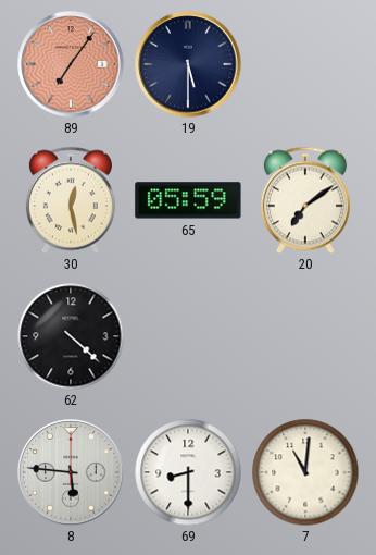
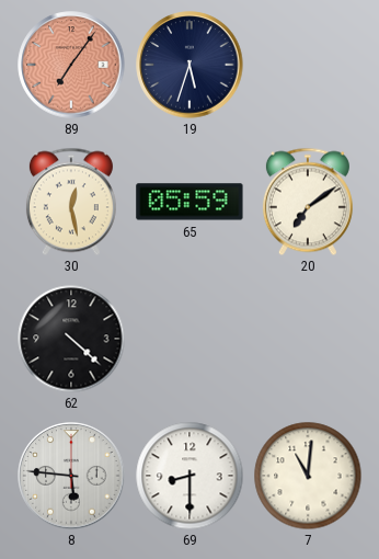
19: 5:30 -> 5:33 (190, 65)
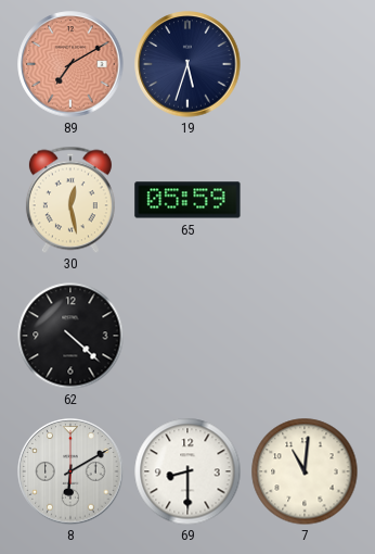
89: 7:06 -> 7:10 (70, 64)
20: 7:09 -> none (308, 202)
8: 5:46 -> 6:10 (70, 471)
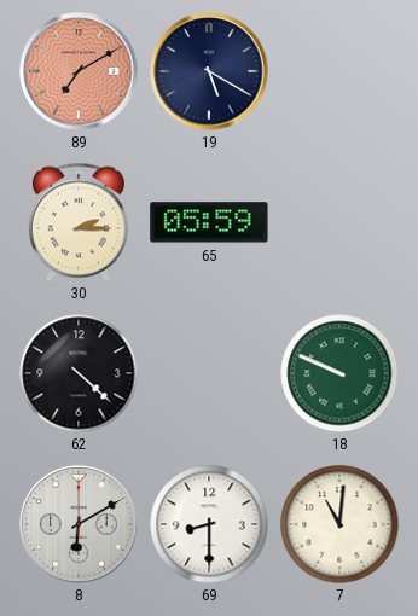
19: 5:33 -> 5:20 (209, 71)
30: 12:28 -> 2:15 (79, 222)
18: none -> 9:49 (339, 373)
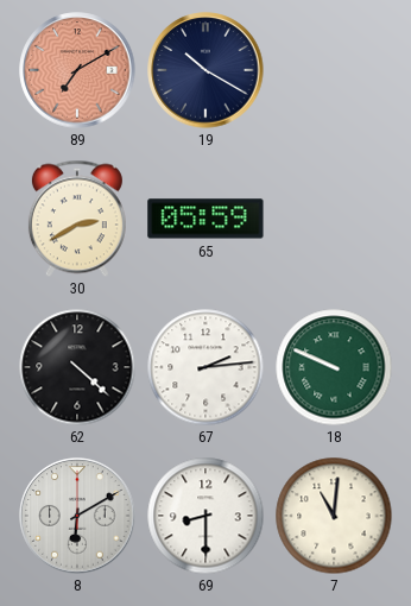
19: 5:20 -> 10:20 (205, 70)
30: 2:15 -> 2:40 (77, 219)
67: none -> 2:14 (205, 367)
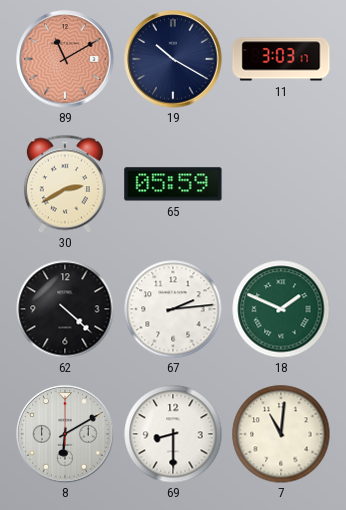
89: 7:10 -> 11:10 (65, 59)
11: none -> 3:03 (281, 59)
18: 9:49 -> 1:49 (281, 309)
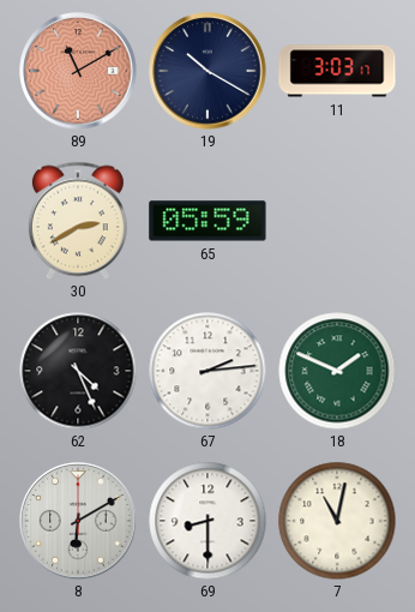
62: 4:22 -> 4:26 (78, 371)
7: 11:01 -> 11:02 (337, 521)
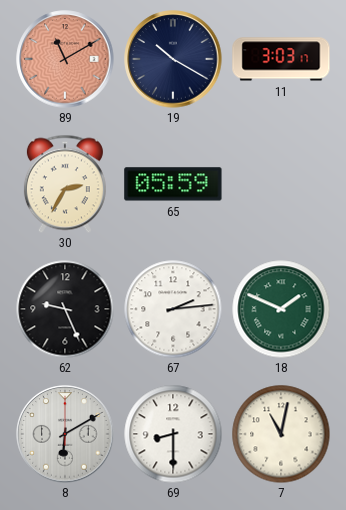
30: 2:40 -> 2:35 (65, 184)
62: 4:26 -> 9:26 (65, 309)
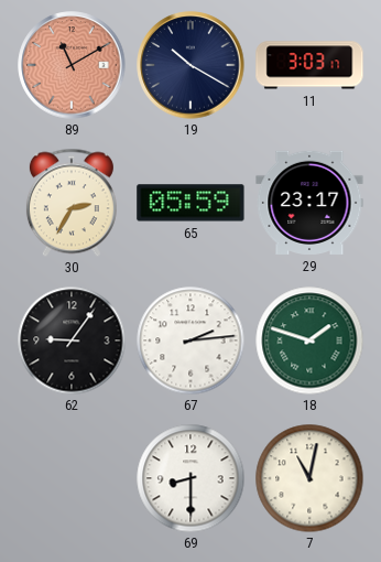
29: none -> 23:17 (309, 203)
62: 9:26 -> 9:06 (72, 341)
18: 1:49 -> 1:48 (309, 341)
8: 6:10 -> none (65, 434)
